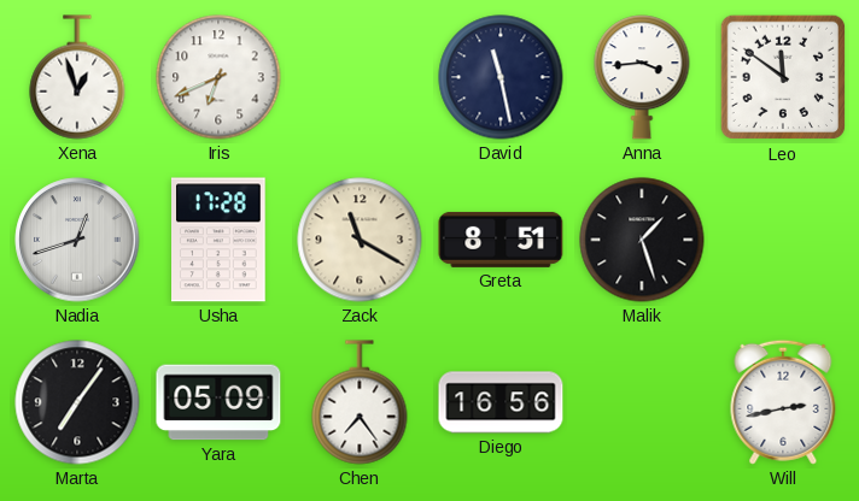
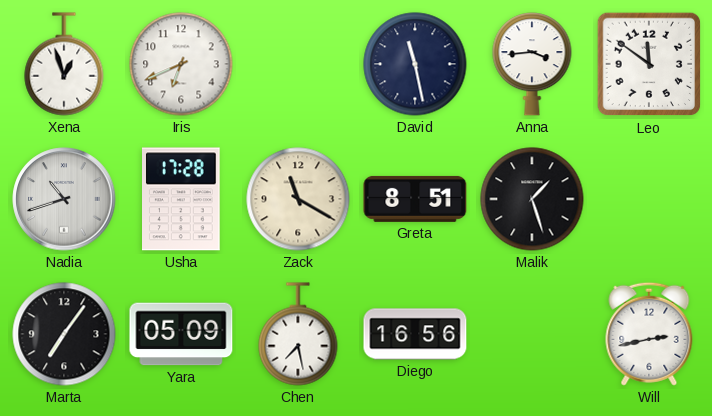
Nadia: 12:42 -> 10:42 (64, 199)
Chen: 7:24 -> 7:28 (298, 334)
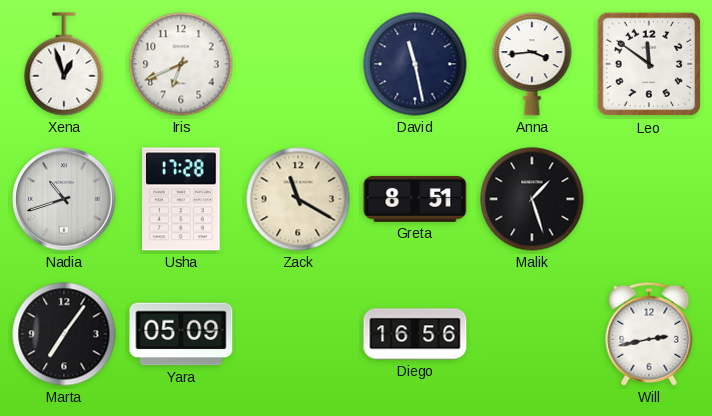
Chen: 7:28 -> none (298, 334)
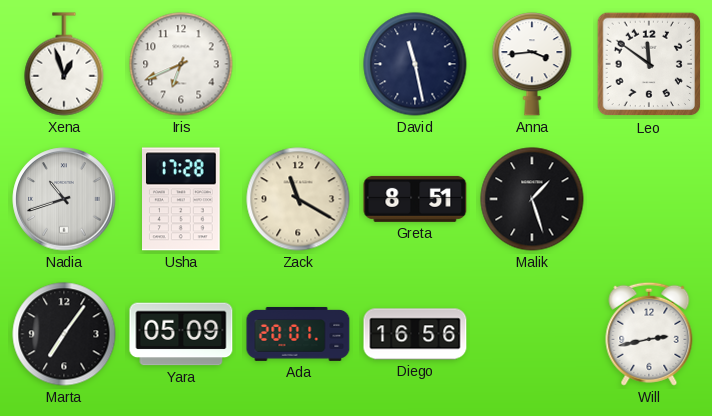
Ada: none -> 20:01 (298, 334)
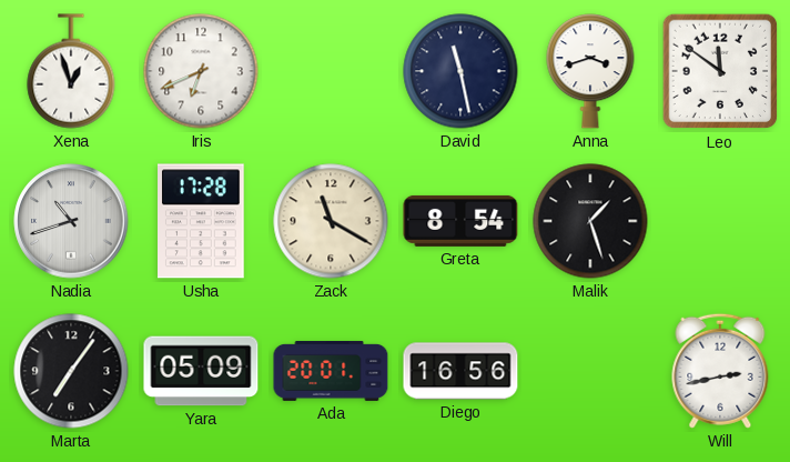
Anna: 3:44 -> 3:42 (590, 71)
Greta: 8:51 -> 8:54 (460, 221)
